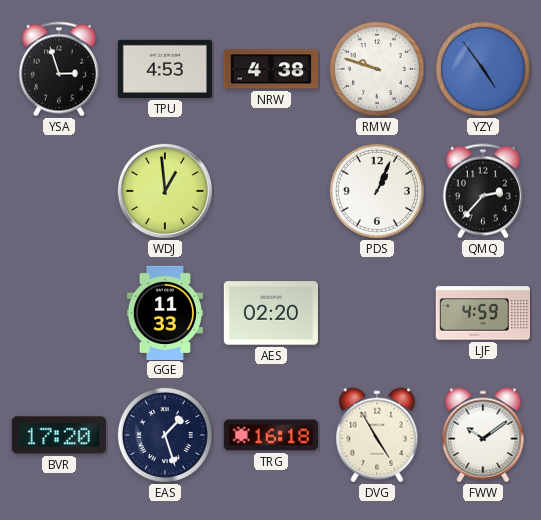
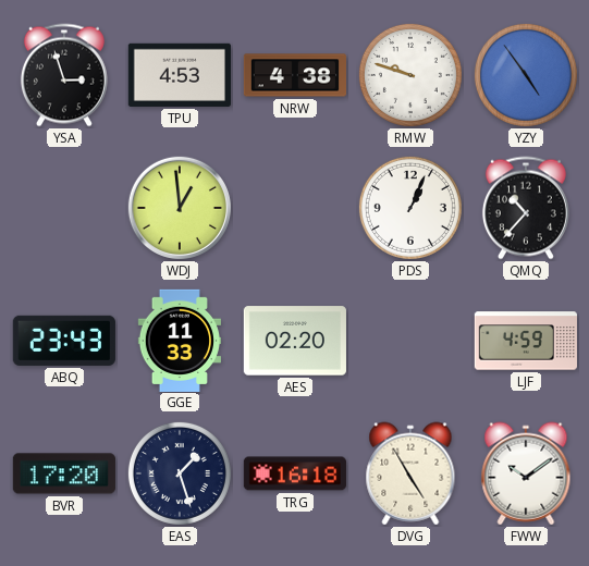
QMQ: 2:37 -> 10:37 (526, 208)
ABQ: none -> 23:43 (64, 341)
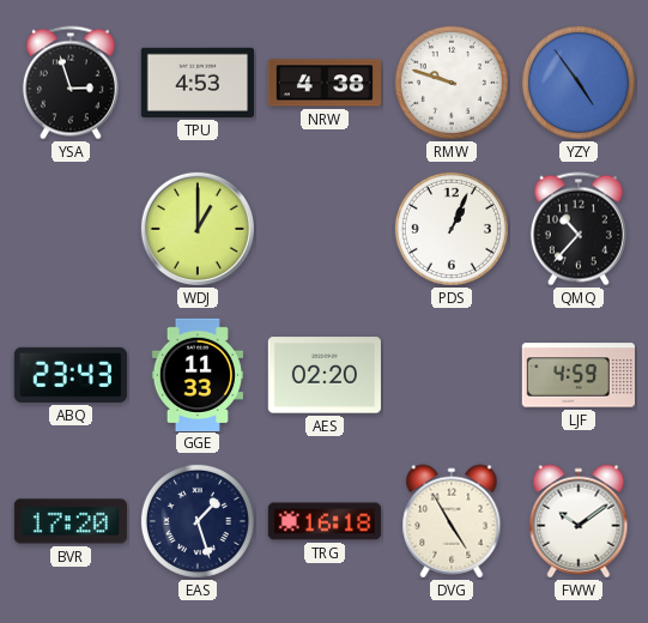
WDJ: 12:59 -> 1:00 (198, 229)
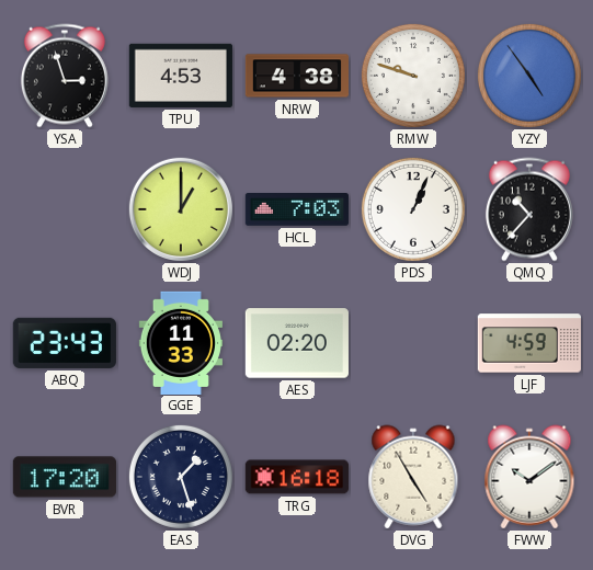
HCL: none -> 7:03 (297, 210)
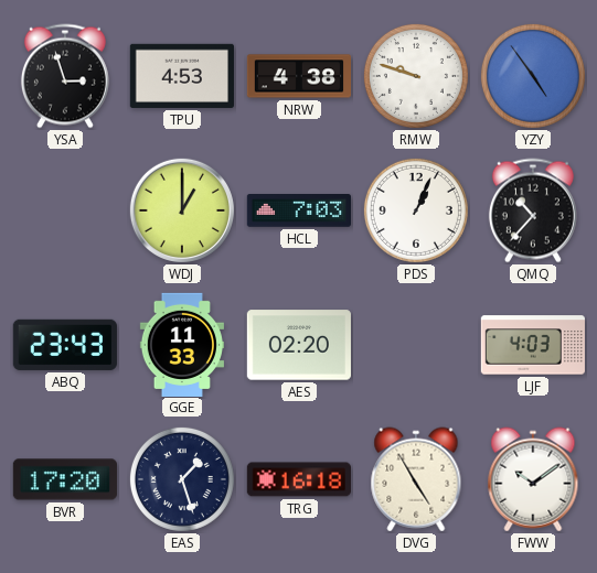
LJF: 4:59 -> 4:03 (533, 345)
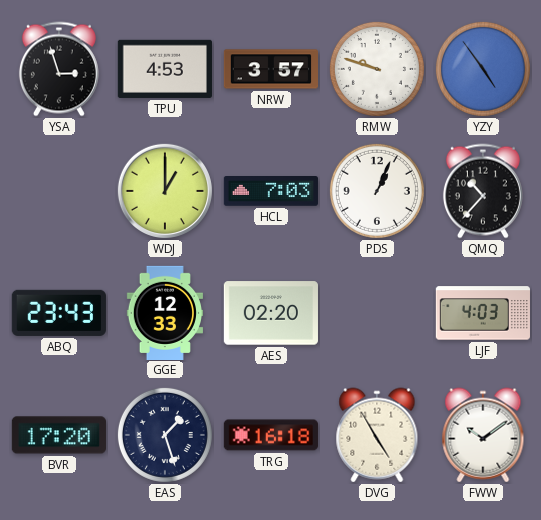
NRW: 4:38 -> 3:57 (270, 69)
GGE: 11:33 -> 12:33 (165, 312)
